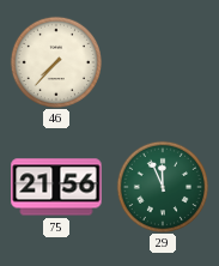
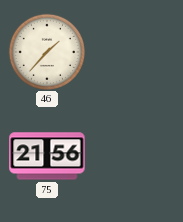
46: 7:37 -> 1:37 (46, 51)
29: 11:56 -> none (162, 186)
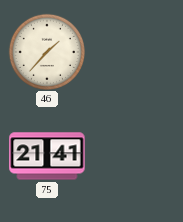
75: 21:56 -> 21:41 (47, 156)
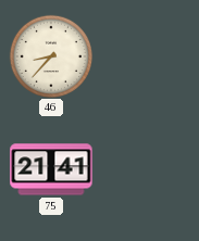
46: 1:37 -> 8:37 (50, 55)
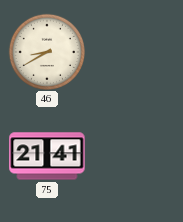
46: 8:37 -> 8:40 (46, 51)
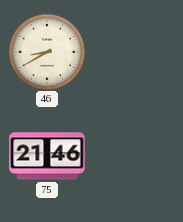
75: 21:41 -> 21:46 (47, 156)
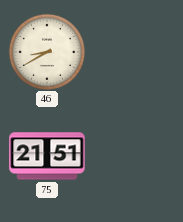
75: 21:46 -> 21:51 (47, 156)
